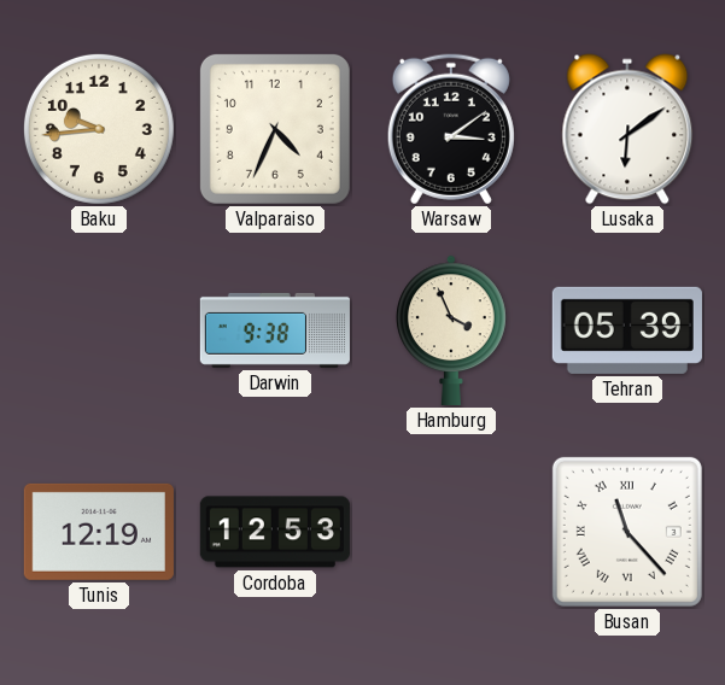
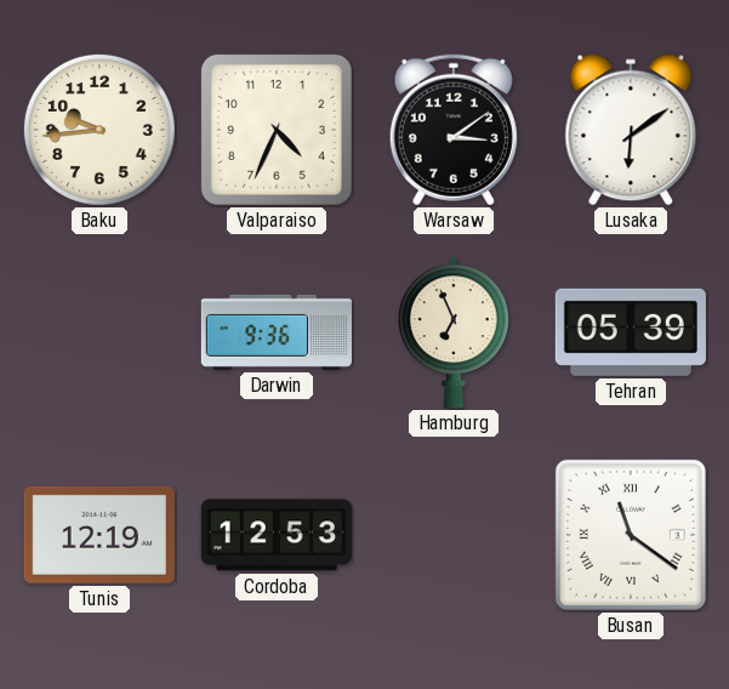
Darwin: 9:38 -> 9:36 (277, 332)
Hamburg: 3:56 -> 6:56 (455, 332)
Busan: 11:23 -> 11:21 (631, 535)
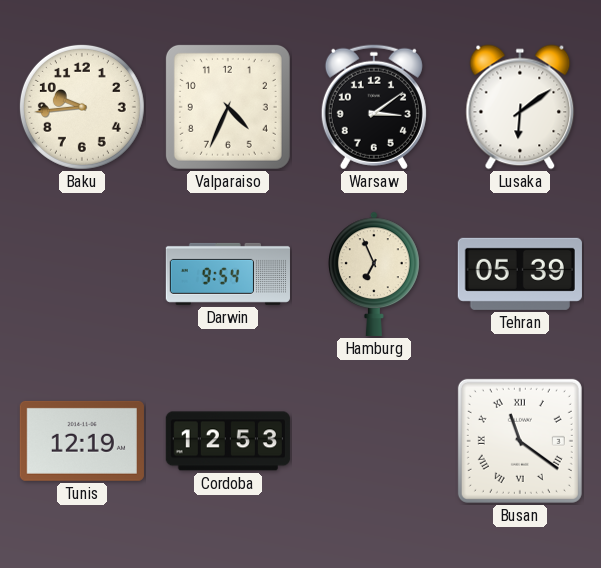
Darwin: 9:36 -> 9:54 (228, 274)
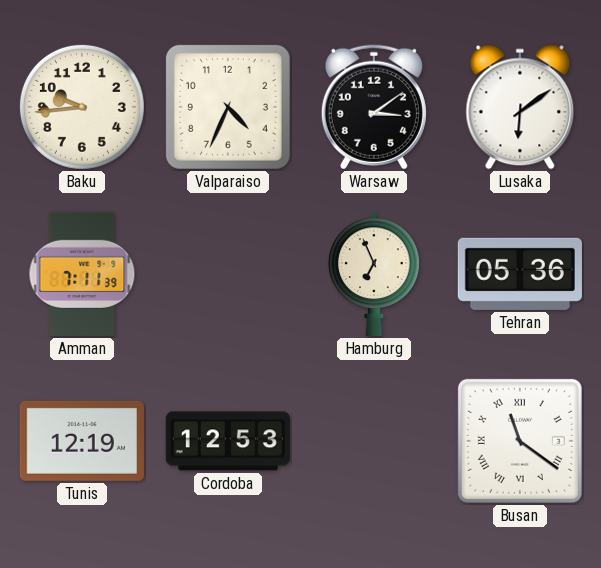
Amman: none -> 7:11 (82, 274)
Darwin: 9:54 -> none (228, 274)
Tehran: 05:39 -> 05:36 (520, 274)
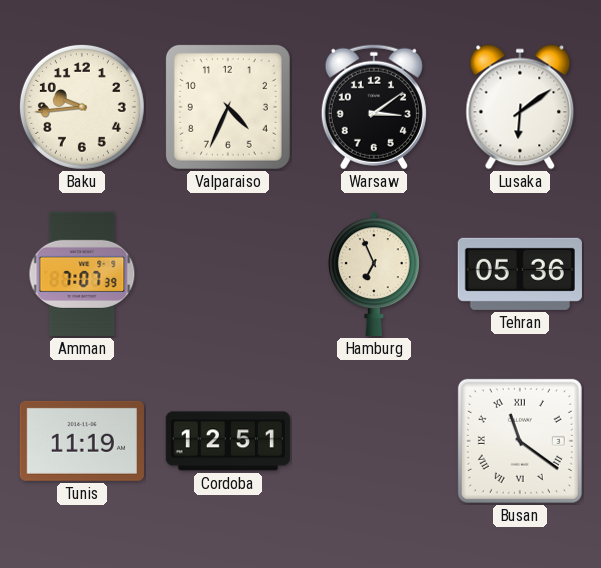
Amman: 7:11 -> 7:07 (82, 274)
Tunis: 12:19 -> 11:19 (82, 441)
Cordoba: 12:53 -> 12:51 (228, 441)
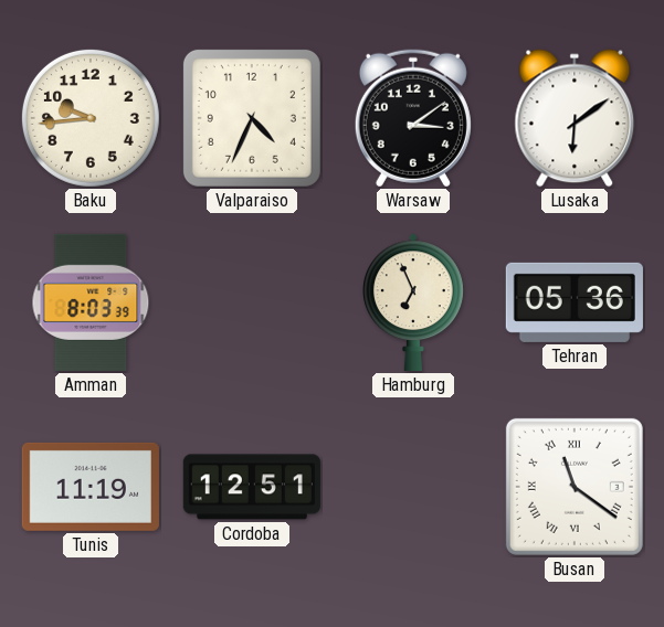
Amman: 7:07 -> 8:03 (91, 302)
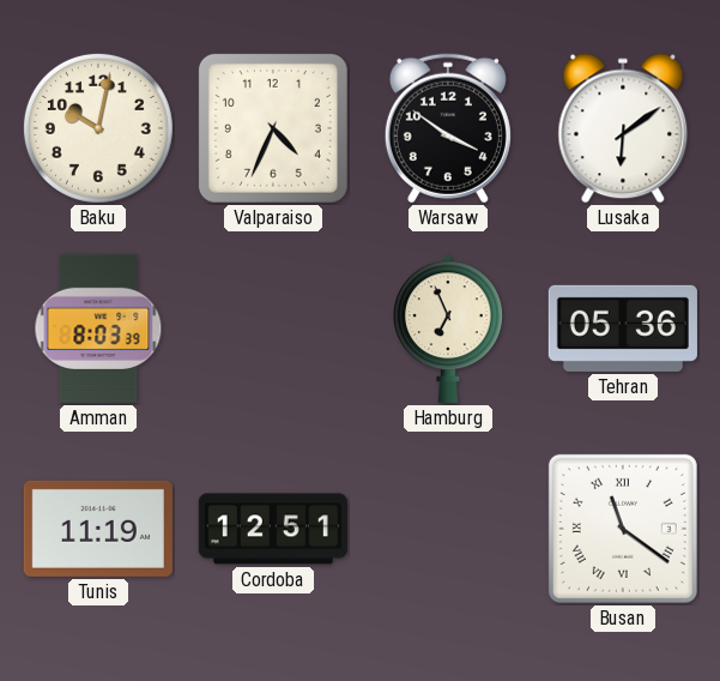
Baku: 9:44 -> 10:02 (98, 128)
Warsaw: 3:09 -> 3:51 (448, 128)
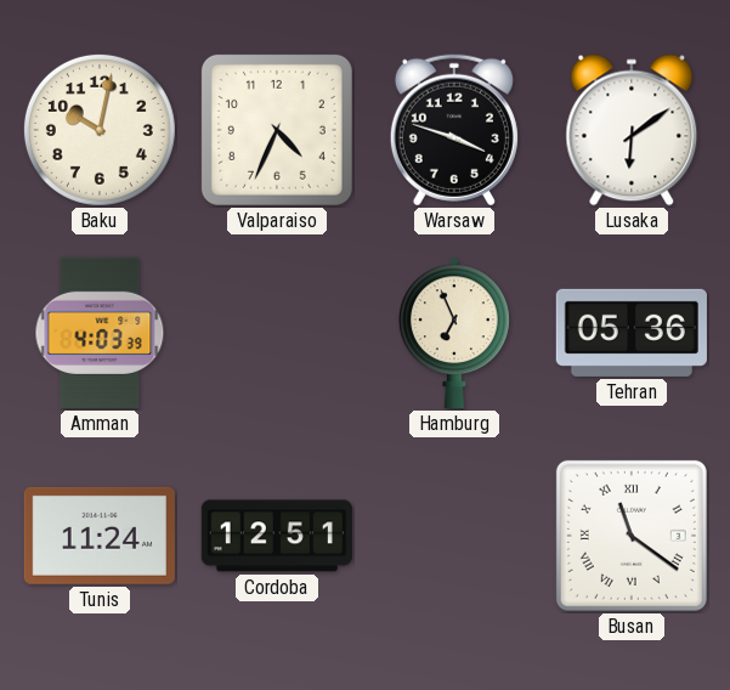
Warsaw: 3:51 -> 3:48 (454, 130)
Amman: 8:03 -> 4:03 (100, 333)
Tunis: 11:19 -> 11:24 (100, 536)
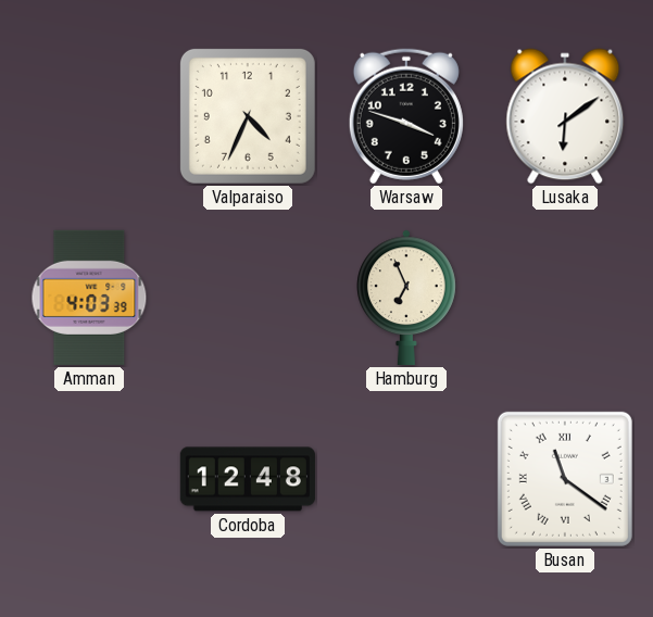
Baku: 10:02 -> none (100, 130)
Tehran: 05:36 -> none (632, 333)
Tunis: 11:24 -> none (100, 536)
Cordoba: 12:51 -> 12:48 (248, 479)
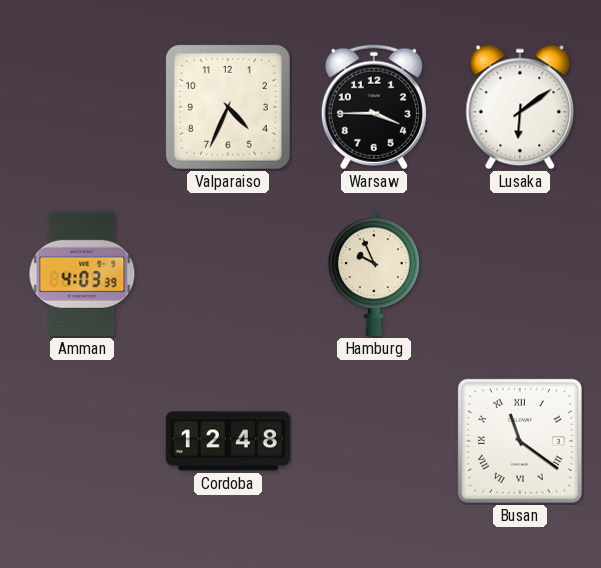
Warsaw: 3:48 -> 3:45 (374, 107)
Hamburg: 6:56 -> 9:56 (375, 274)
